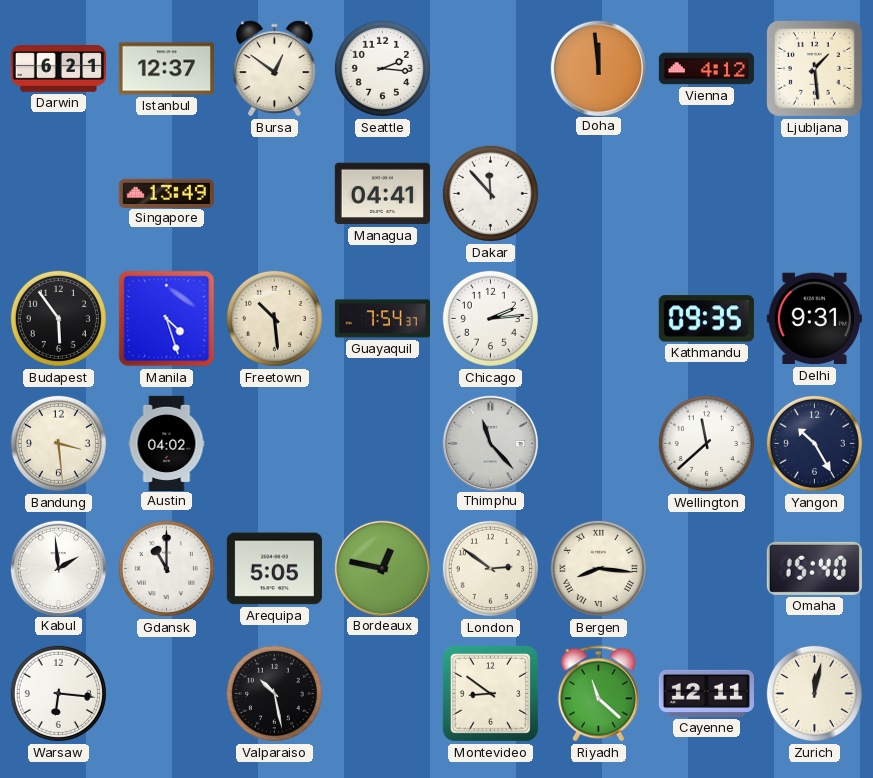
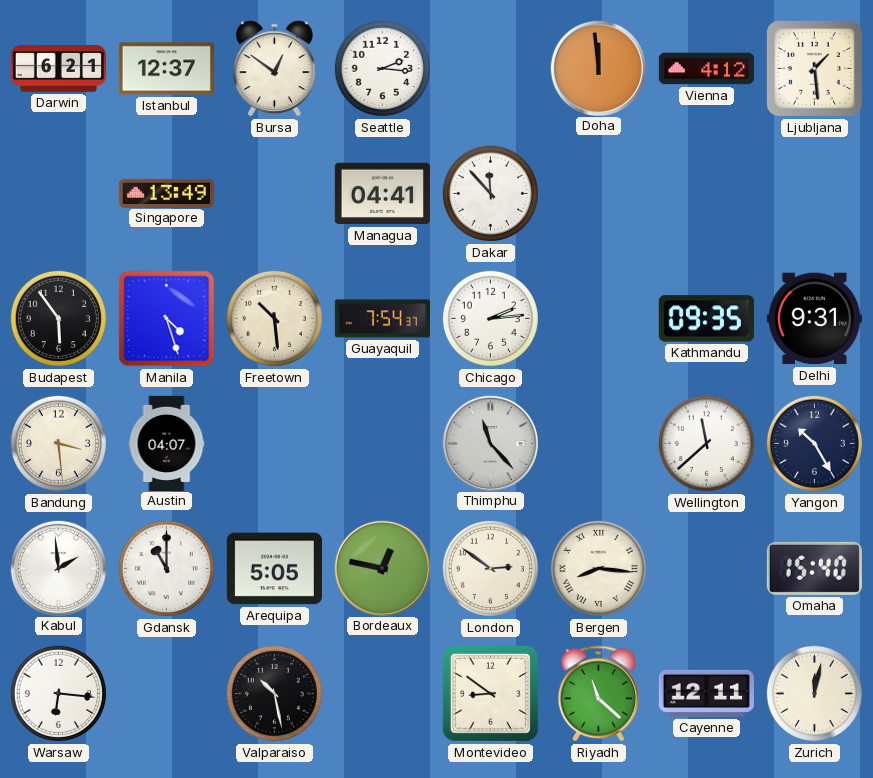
Austin: 04:02 -> 04:07 (167, 443)
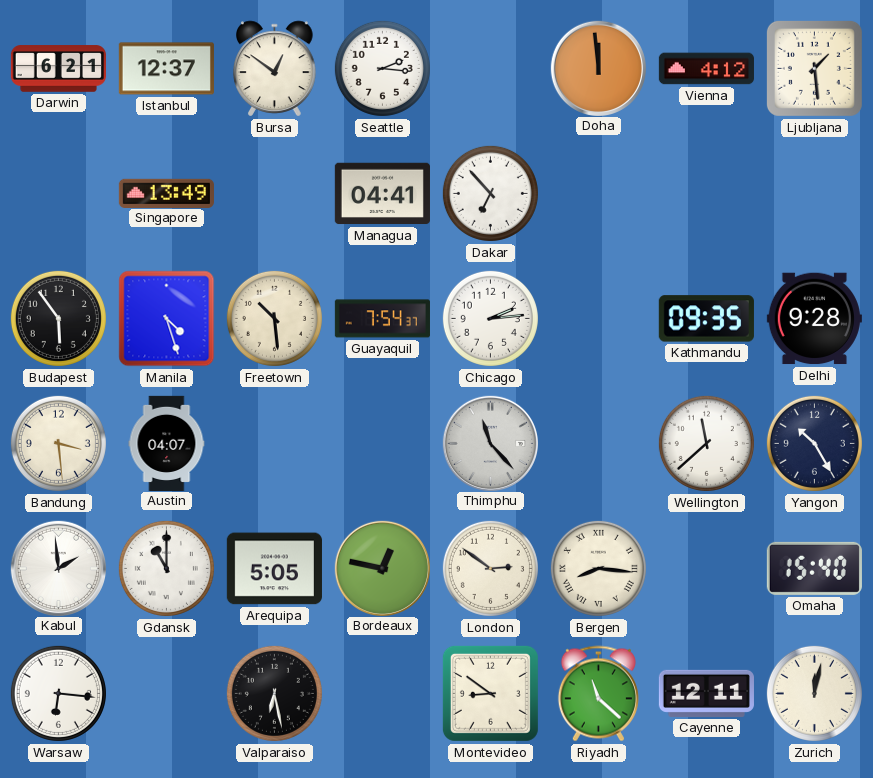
Dakar: 11:53 -> 6:53 (490, 193)
Delhi: 9:31 -> 9:28 (814, 319)
Valparaiso: 10:28 -> 6:28 (274, 693)
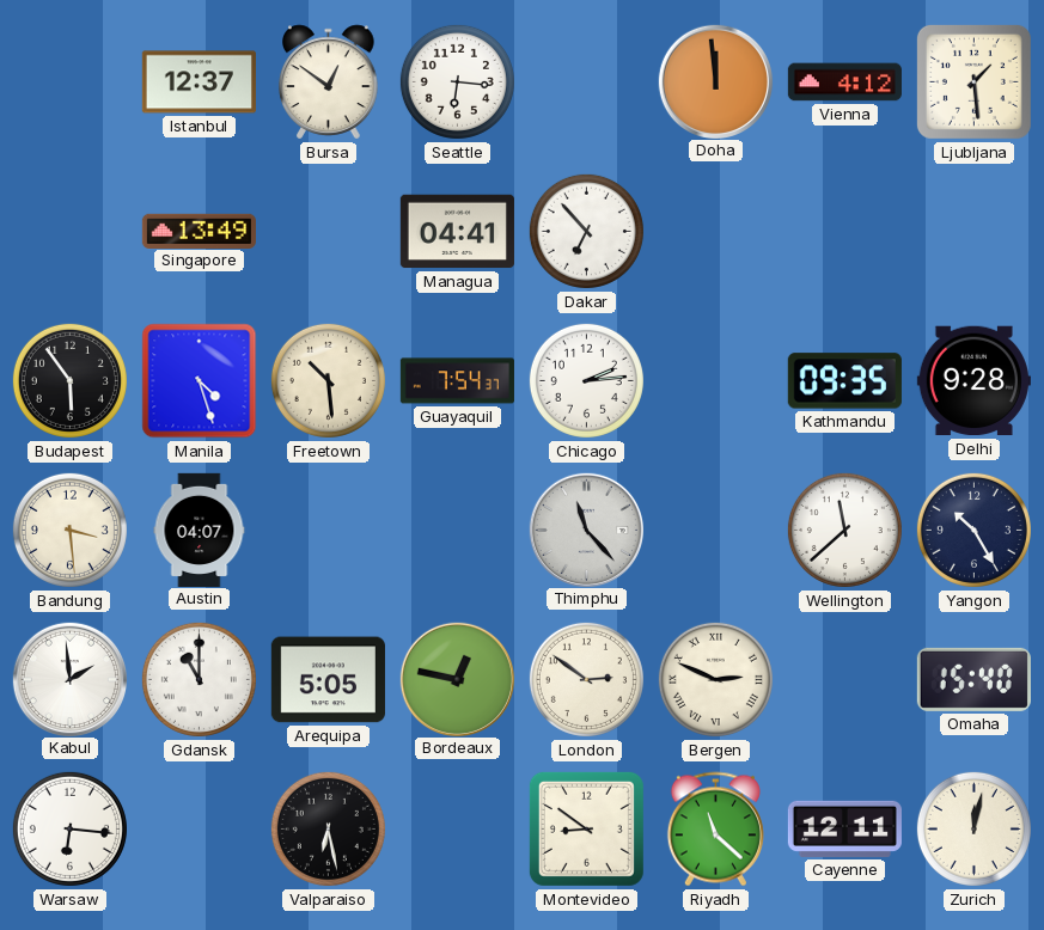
Darwin: 6:21 -> none (58, 69)
Seattle: 2:16 -> 6:16 (457, 81)
Bergen: 8:16 -> 2:49 (715, 679)
